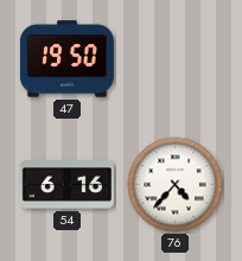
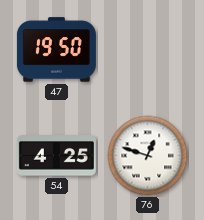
54: 6:16 -> 4:25 (56, 156)
76: 4:37 -> 12:48 (148, 156)
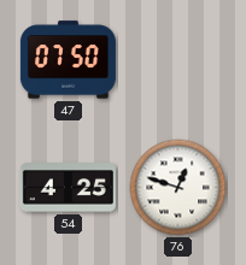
47: 19:50 -> 07:50 (68, 60)
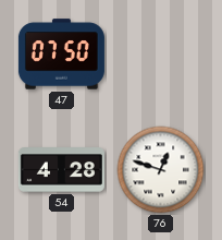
54: 4:25 -> 4:28 (61, 170)
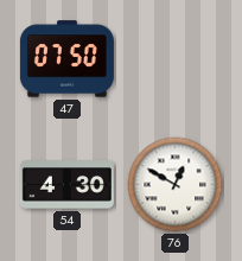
54: 4:28 -> 4:30 (66, 185)
76: 12:48 -> 12:50 (176, 185)
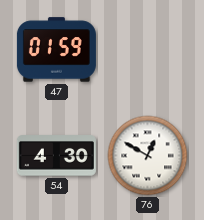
47: 07:50 -> 01:59 (56, 50)
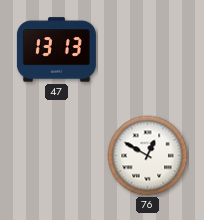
47: 01:59 -> 13:13 (56, 50)
54: 4:30 -> none (56, 156)
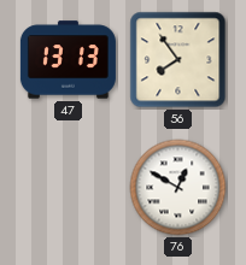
56: none -> 7:54 (178, 60)
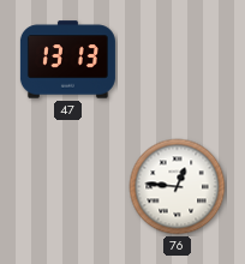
56: 7:54 -> none (178, 60)
76: 12:50 -> 12:46 (178, 187)
